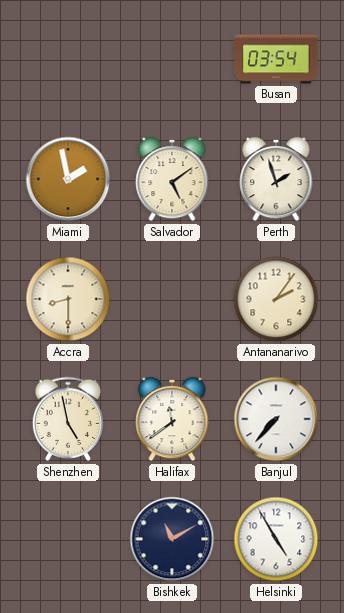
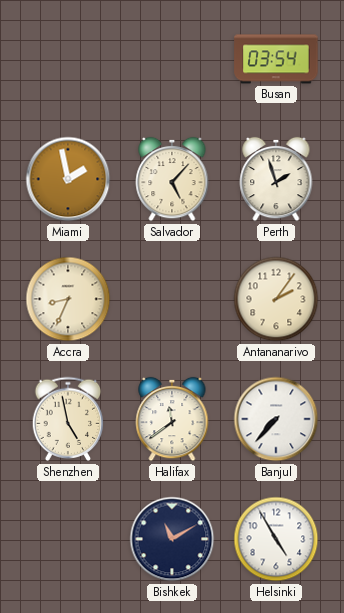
Salvador: 5:09 -> 5:07 (172, 179)
Accra: 8:30 -> 8:34 (68, 299)
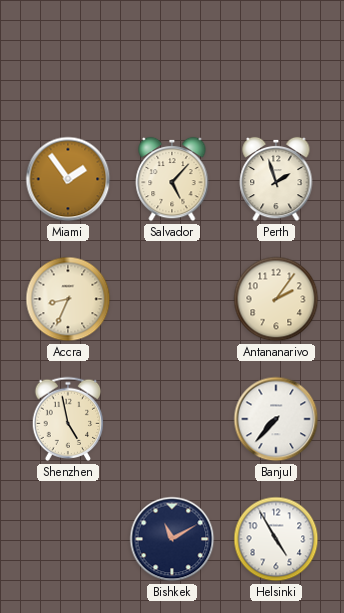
Busan: 03:54 -> none (276, 59)
Miami: 1:58 -> 1:54 (68, 179)
Halifax: 11:39 -> none (172, 419)
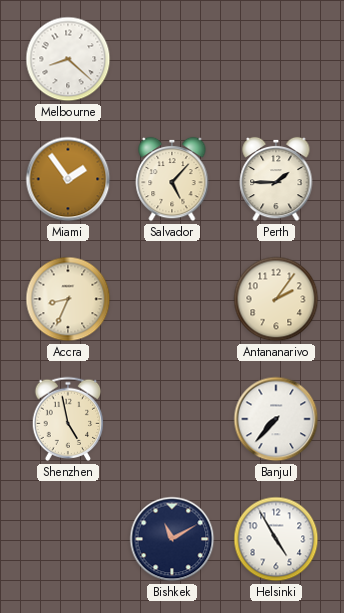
Melbourne: none -> 8:22 (68, 59)
Perth: 1:57 -> 1:45 (276, 179)
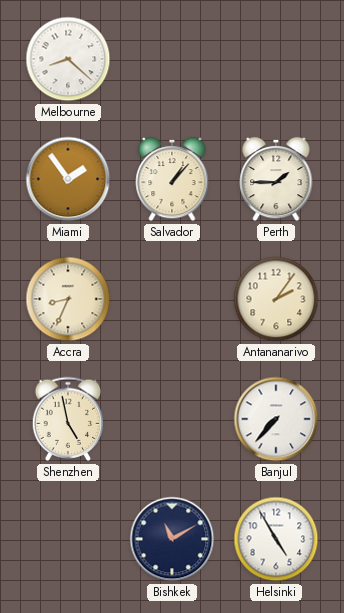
Salvador: 5:07 -> 1:07 (172, 179)
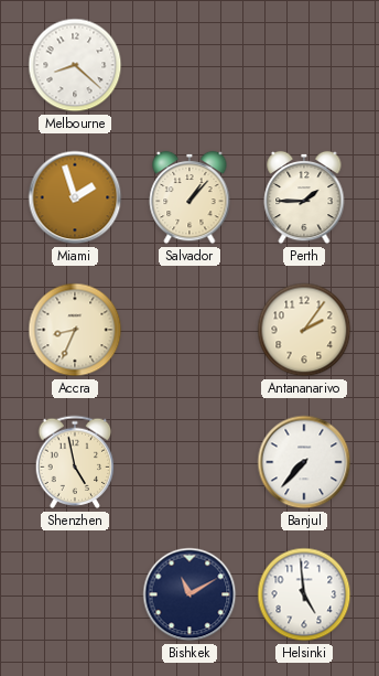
Miami: 1:54 -> 1:57 (75, 197)
Helsinki: 4:55 -> 4:59 (304, 594)
